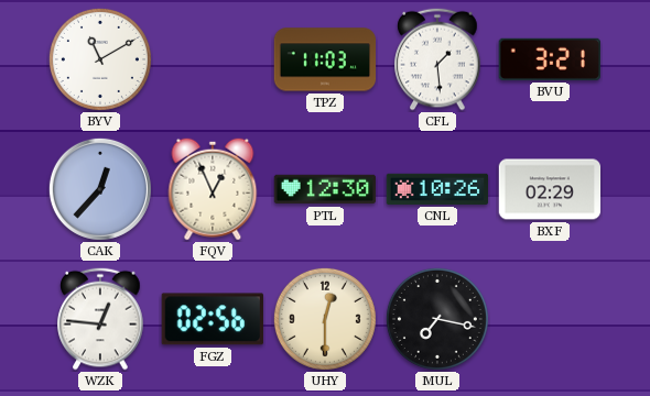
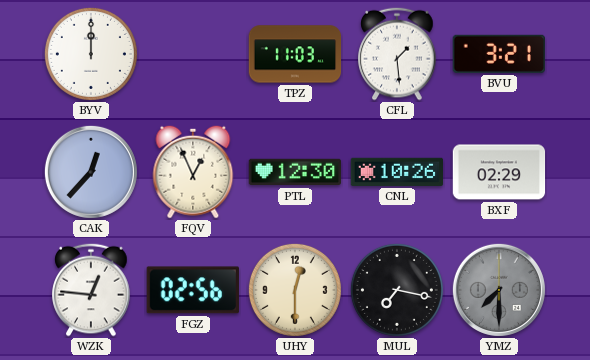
BYV: 11:10 -> 12:00 (91, 54)
YMZ: none -> 7:30 (499, 290)
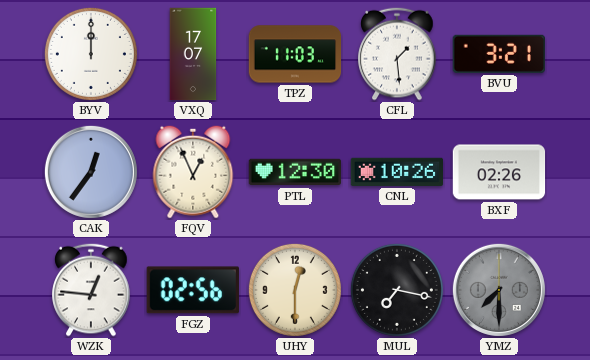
VXQ: none -> 17:07 (193, 54)
CAK: 12:37 -> 12:36 (91, 172)
BXF: 02:29 -> 02:26 (499, 172)
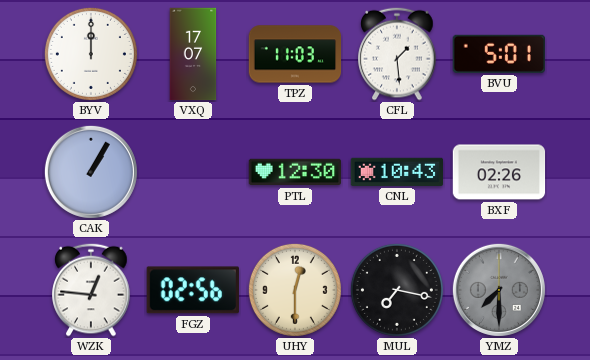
BVU: 3:21 -> 5:01 (499, 54)
CAK: 12:36 -> 1:05 (91, 172)
FQV: 12:56 -> none (193, 172)
CNL: 10:26 -> 10:43 (397, 172)
